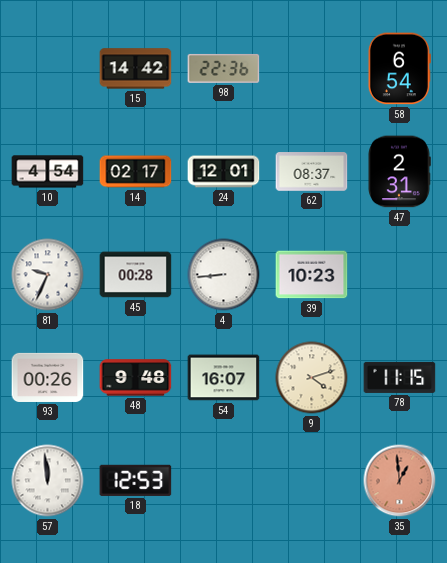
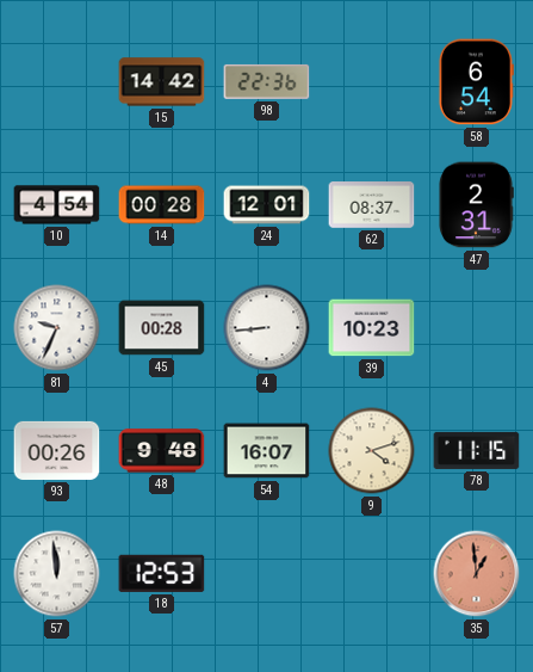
14: 02:17 -> 00:28 (162, 205)
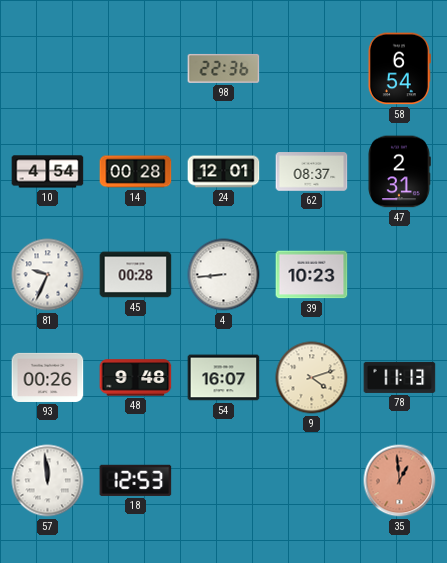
15: 14:42 -> none (162, 82)
78: 11:15 -> 11:13 (400, 377)
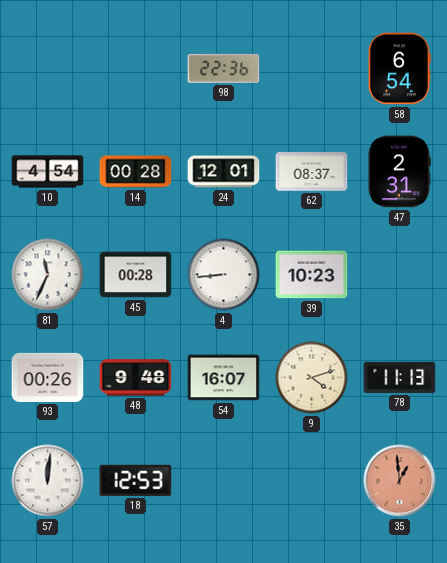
81: 9:34 -> 11:34 (48, 275)
57: 11:59 -> 12:01 (48, 481)
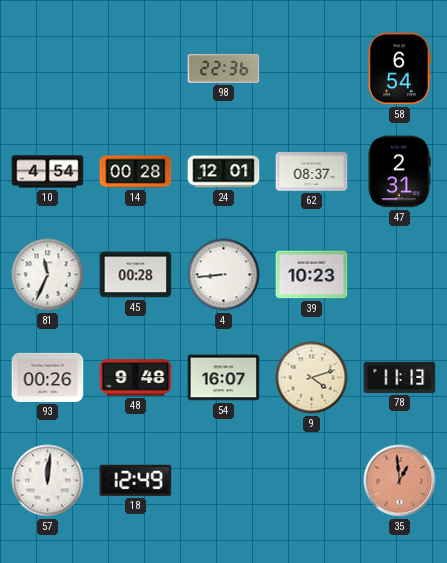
18: 12:53 -> 12:49 (136, 480)
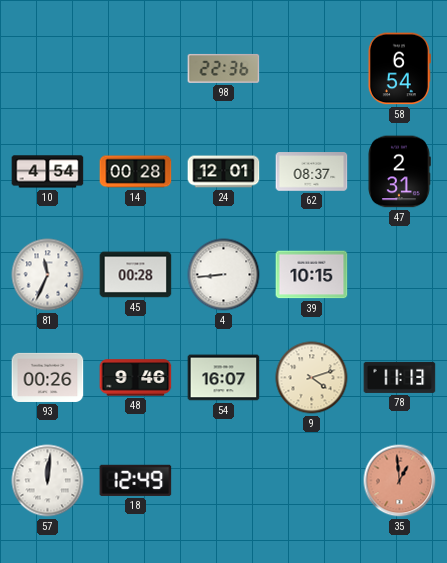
39: 10:23 -> 10:15 (312, 275)
48: 9:48 -> 9:46 (136, 378)
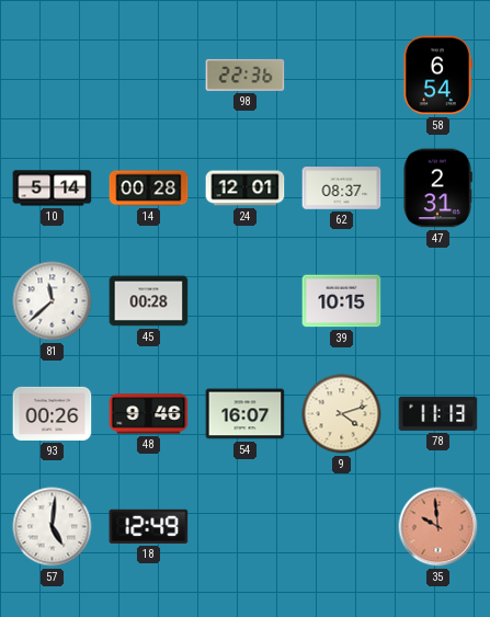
10: 4:54 -> 5:14 (53, 188)
81: 11:34 -> 11:38 (53, 301)
4: 8:44 -> none (224, 275)
57: 12:01 -> 5:01 (53, 527)
35: 12:59 -> 9:59 (438, 527)
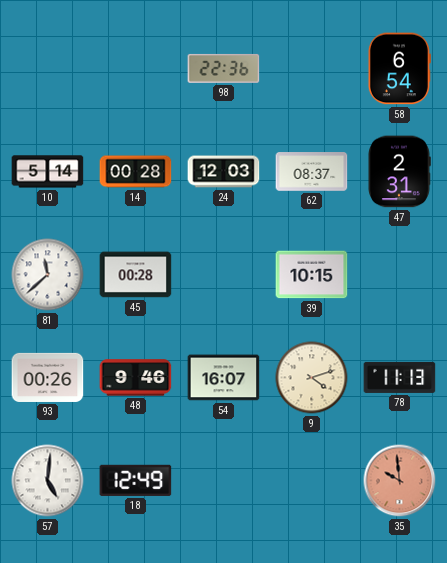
24: 12:01 -> 12:03 (224, 172)
